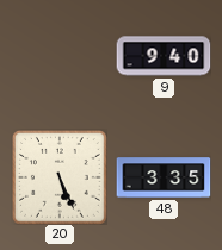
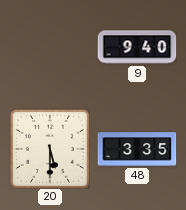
20: 5:26 -> 5:30 (50, 149)
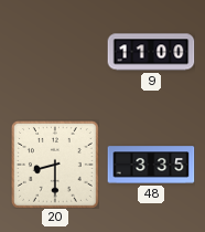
9: 9:40 -> 11:00 (151, 52)
20: 5:30 -> 8:30 (55, 165)
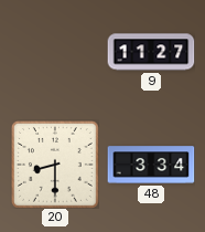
9: 11:00 -> 11:27 (151, 52)
48: 3:35 -> 3:34 (151, 165)
